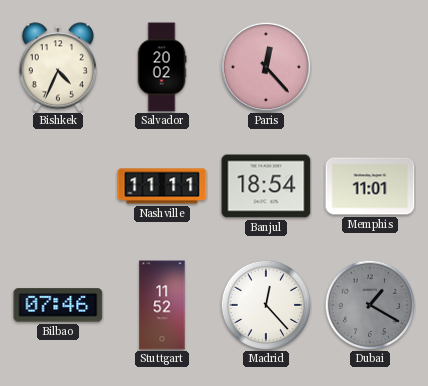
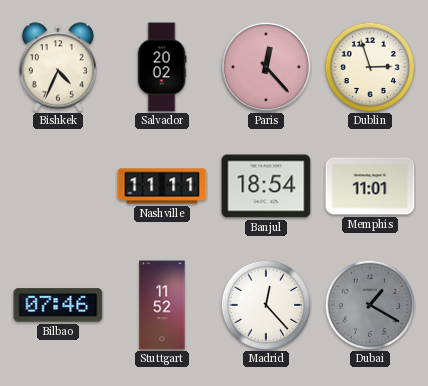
Dublin: none -> 2:57 (369, 66)
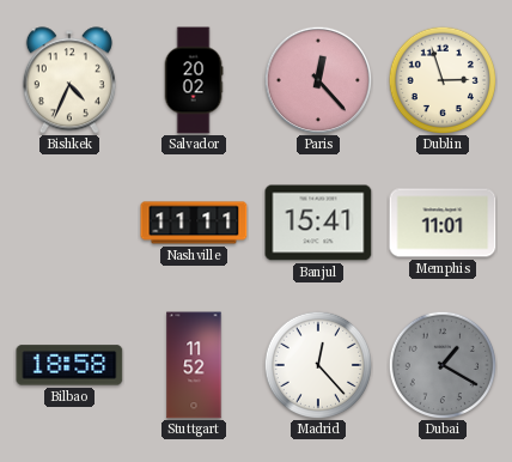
Banjul: 18:54 -> 15:41 (318, 223)
Bilbao: 07:46 -> 18:58 (69, 365)
